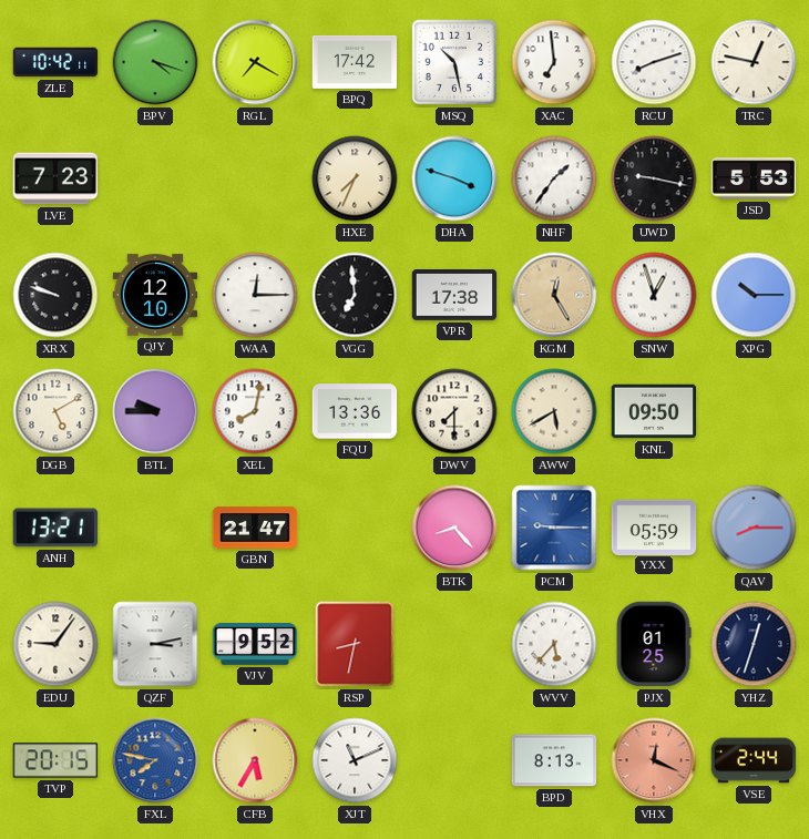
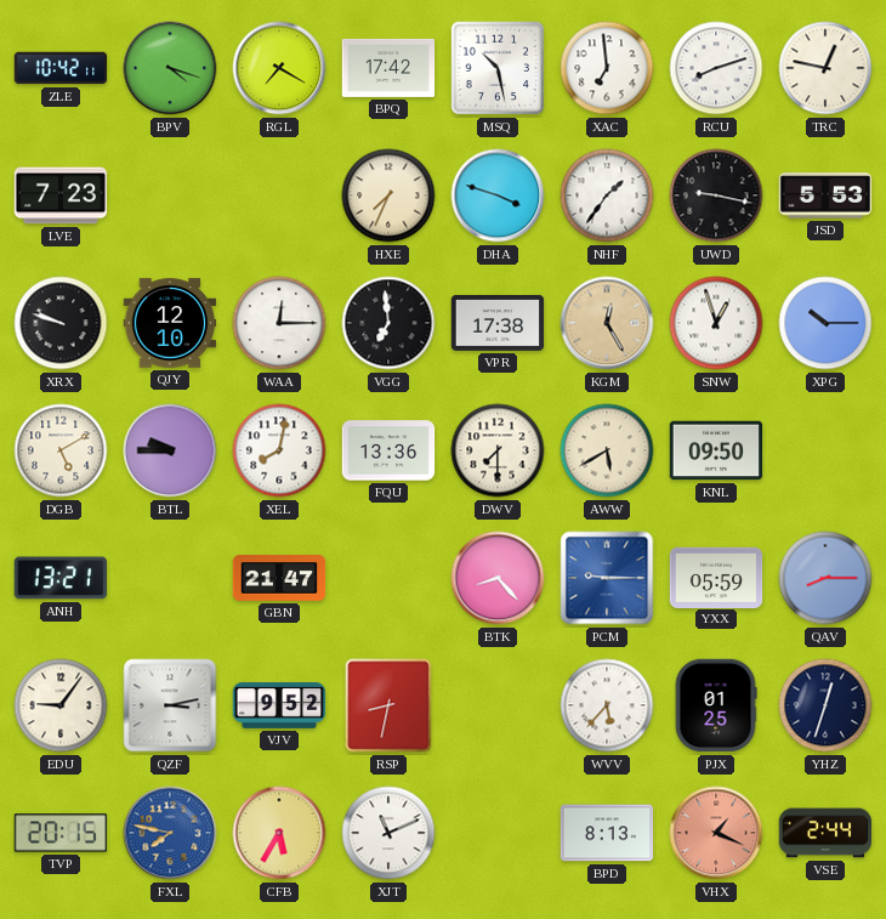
VHX: 12:19 -> 1:19 (716, 833)
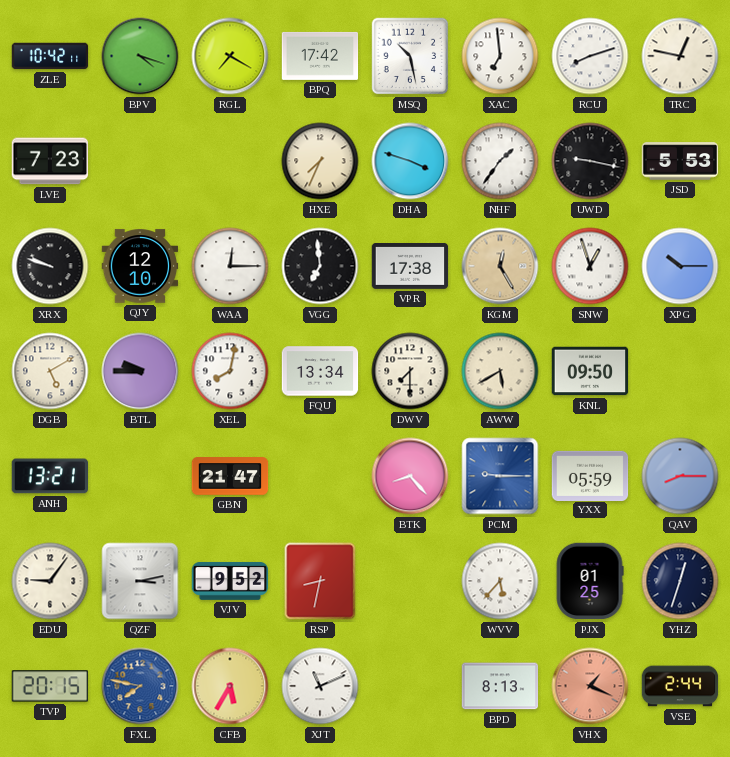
FQU: 13:36 -> 13:34 (320, 371)
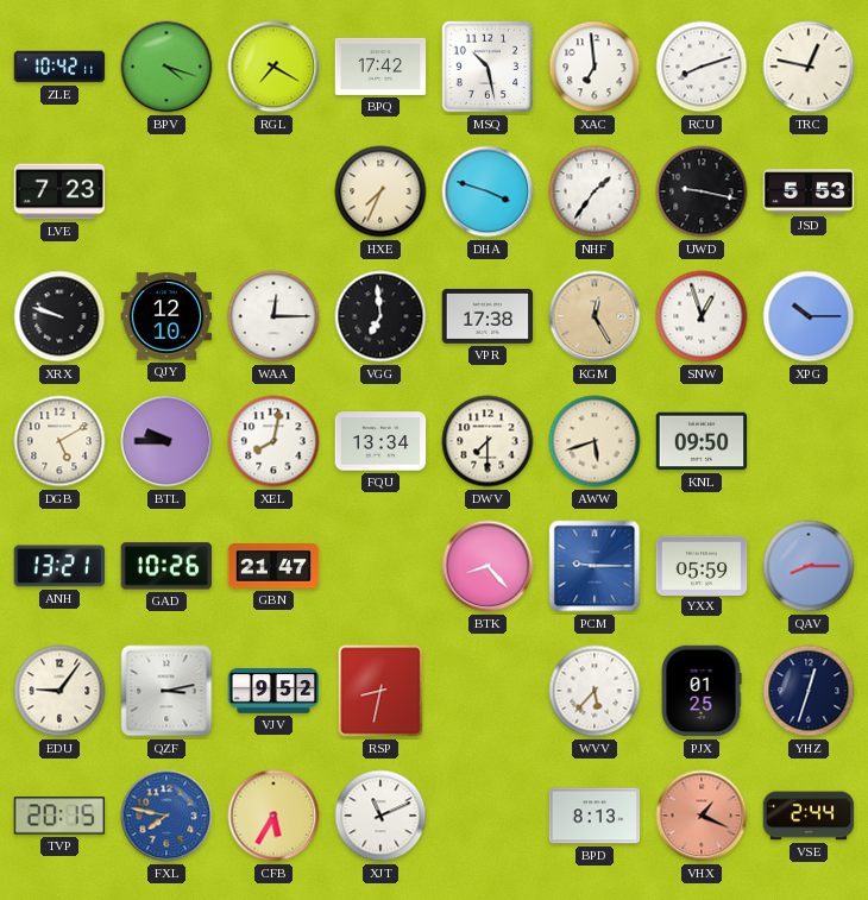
AWW: 5:40 -> 5:42 (595, 441)
GAD: none -> 10:26 (165, 566)
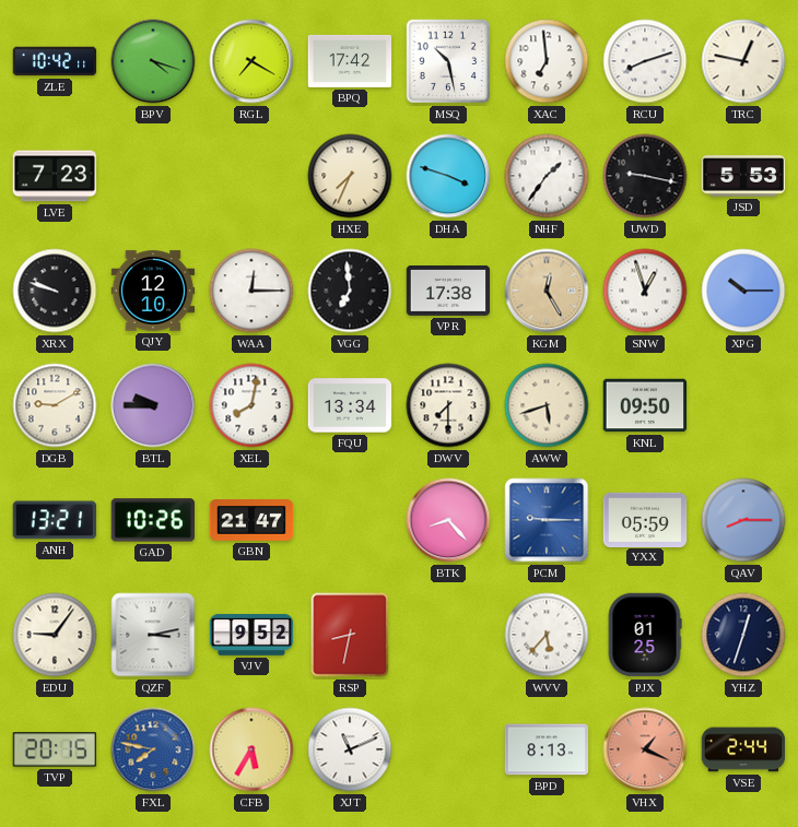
DGB: 5:10 -> 9:10 (55, 405)
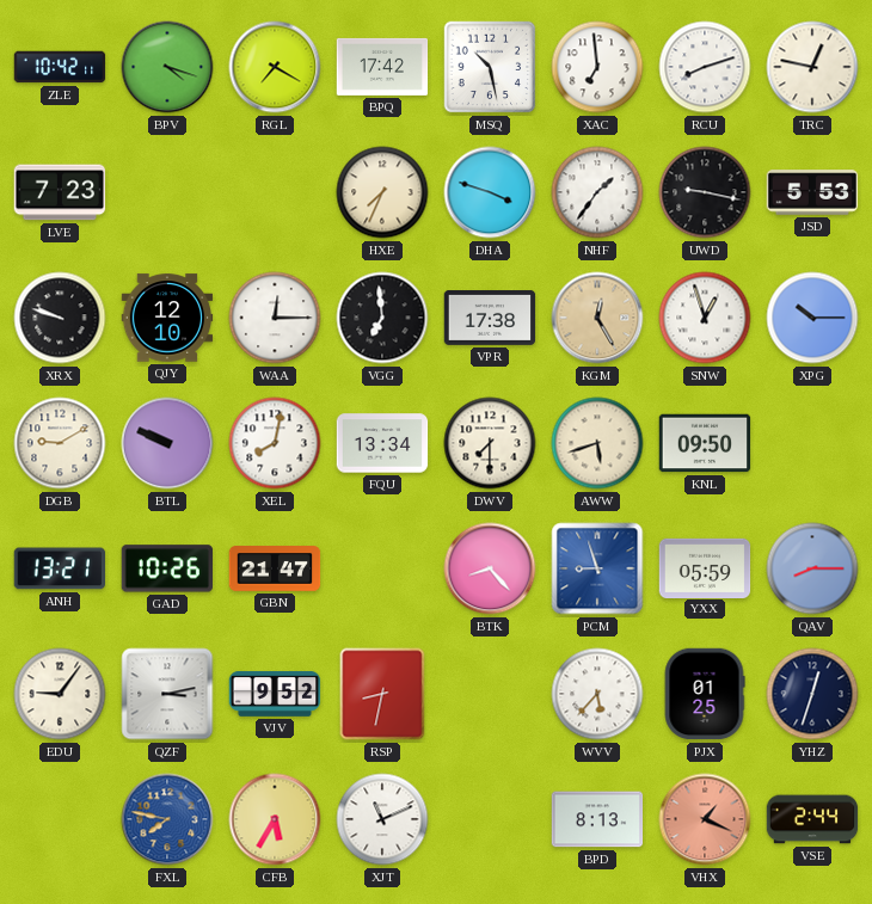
BTL: 9:45 -> 9:49 (167, 443)
PCM: 9:15 -> 8:57 (597, 568)
TVP: 20:15 -> none (55, 749)
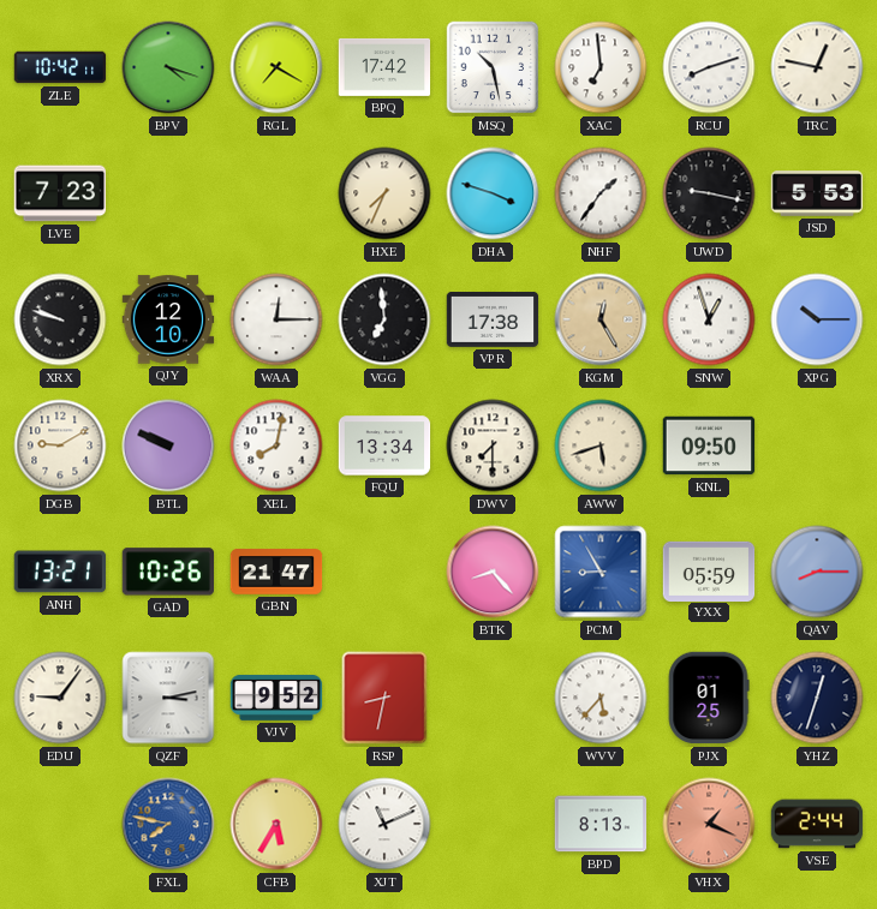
PCM: 8:57 -> 8:55 (601, 572)
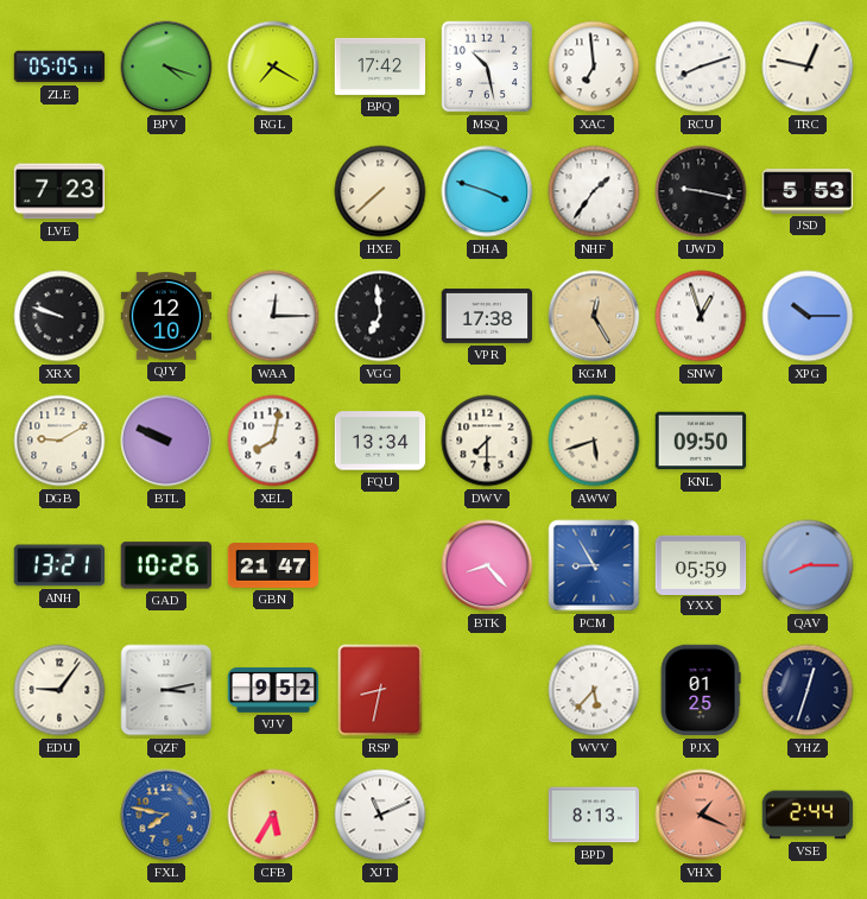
ZLE: 10:42 -> 05:05 (59, 67)
HXE: 7:34 -> 7:38 (380, 191)
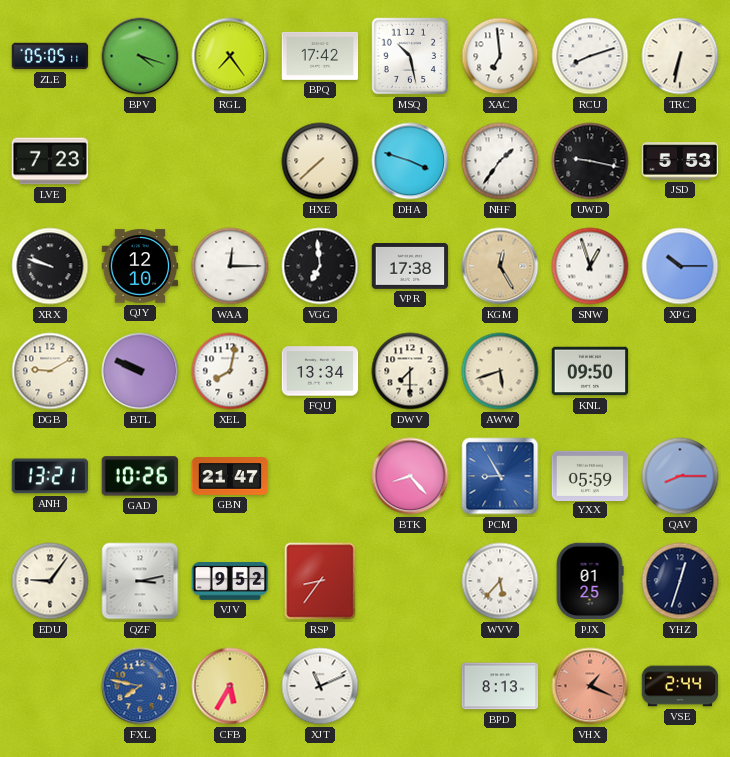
RGL: 7:20 -> 7:24 (230, 56)
TRC: 12:47 -> 6:32 (680, 56)
RSP: 8:32 -> 8:36 (320, 581)
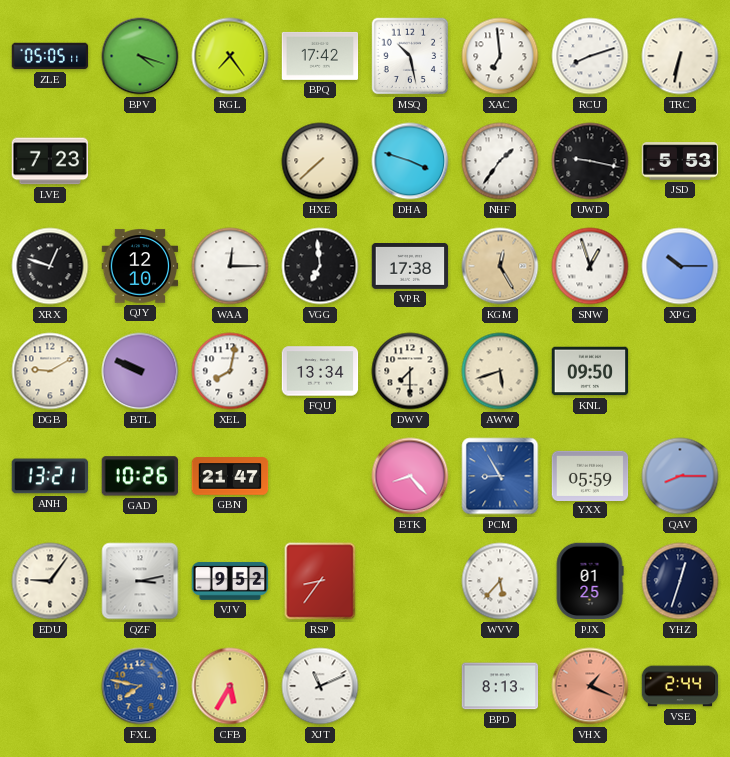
XRX: 9:48 -> 12:48 (50, 266)
